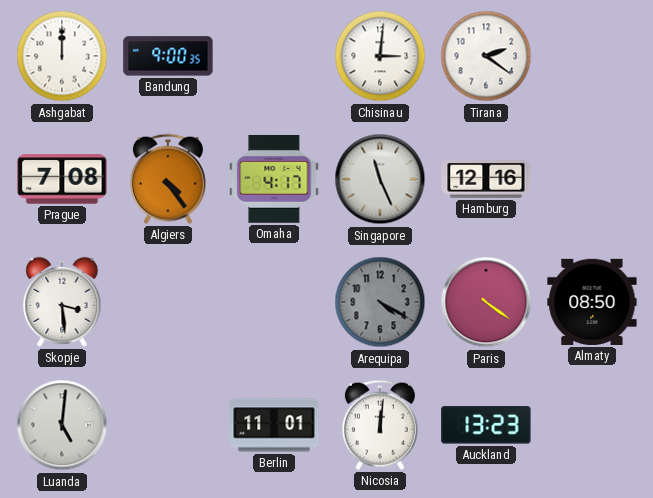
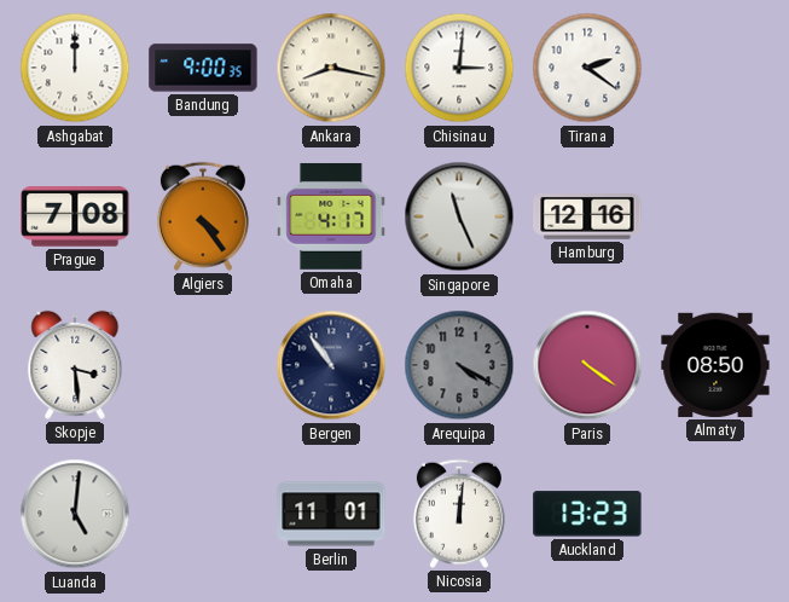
Ankara: none -> 8:17 (331, 68)
Bergen: none -> 10:54 (331, 365)
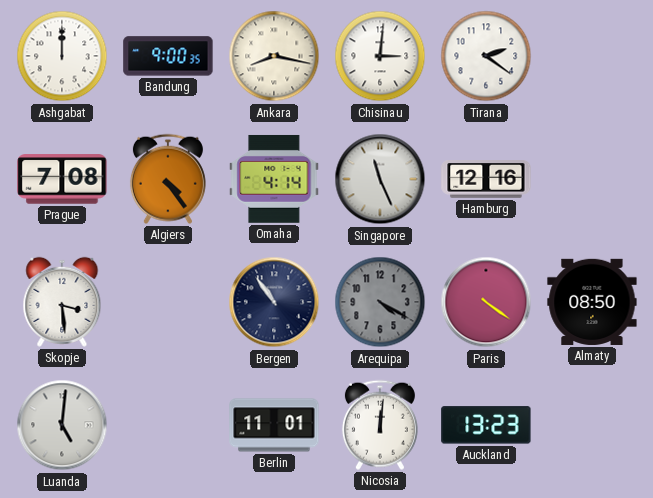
Omaha: 4:17 -> 4:14 (274, 179)
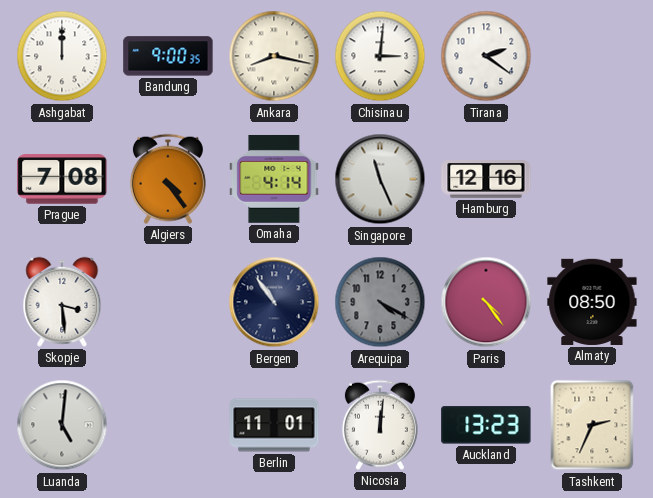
Paris: 4:21 -> 4:24 (486, 302)
Tashkent: none -> 2:34 (592, 425)
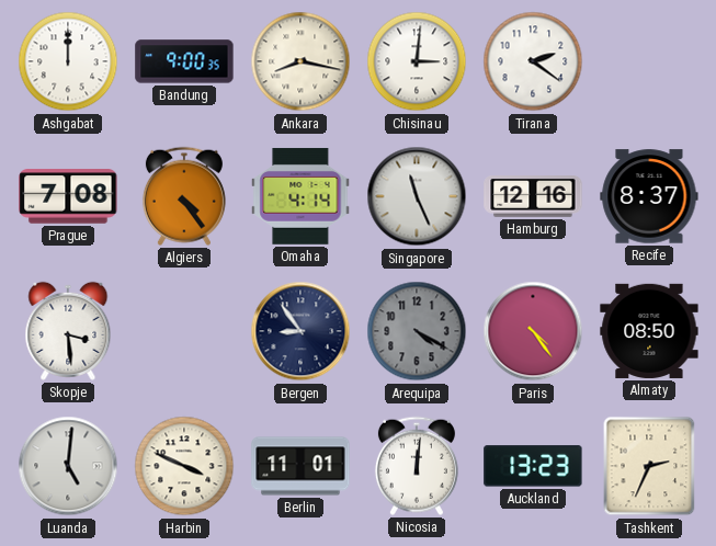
Recife: none -> 8:37 (649, 196)
Bergen: 10:54 -> 8:54 (300, 331)
Harbin: none -> 3:49 (184, 466)
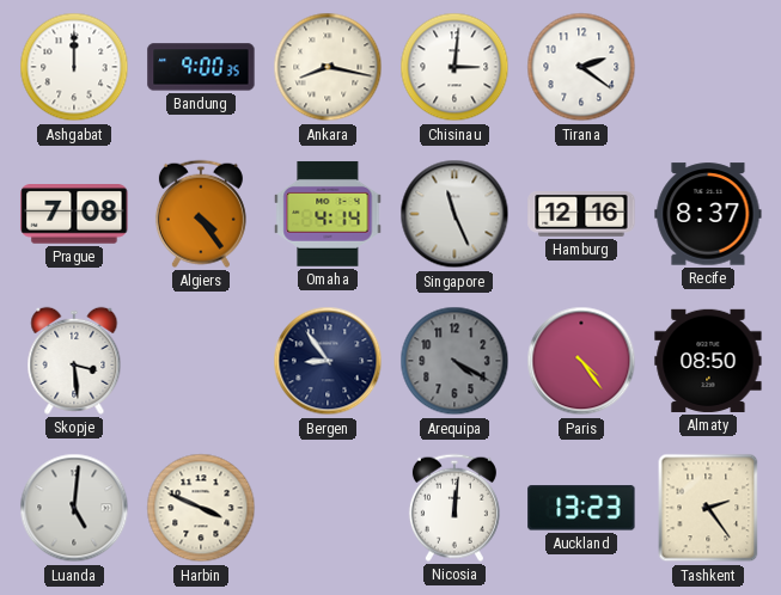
Berlin: 11:01 -> none (300, 466)
Tashkent: 2:34 -> 2:24 (708, 508)
